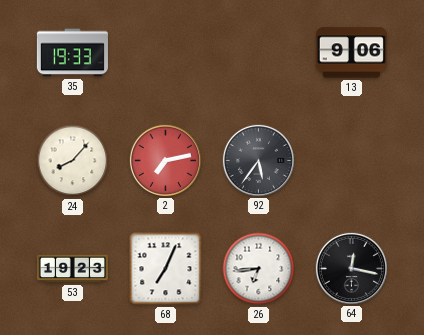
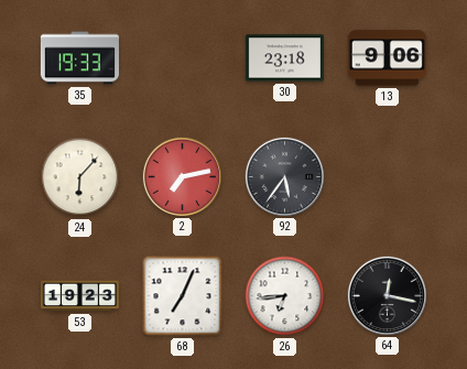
30: none -> 23:18 (284, 58)
24: 8:07 -> 6:07 (80, 177)
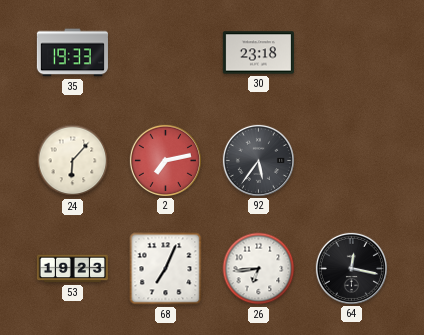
13: 9:06 -> none (387, 58)
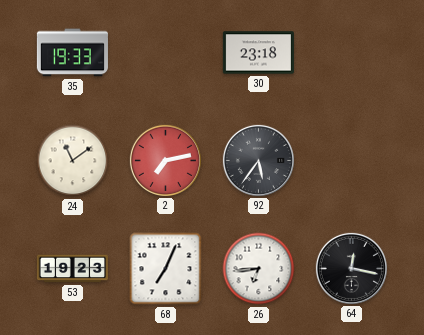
24: 6:07 -> 11:09 (73, 161)
